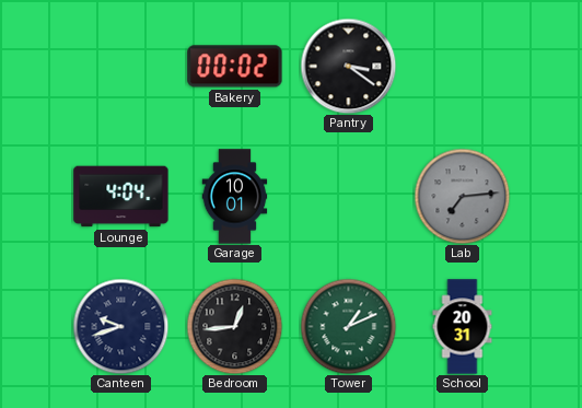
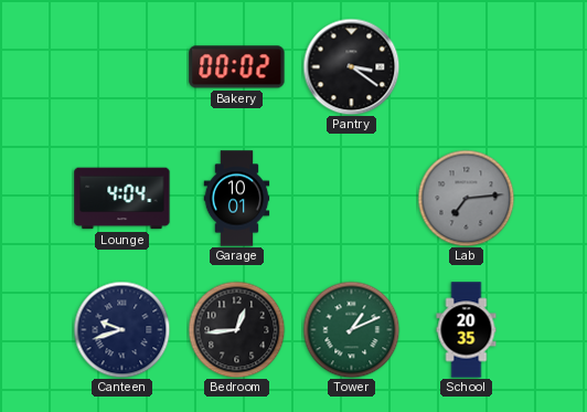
School: 20:31 -> 20:35 (467, 330)
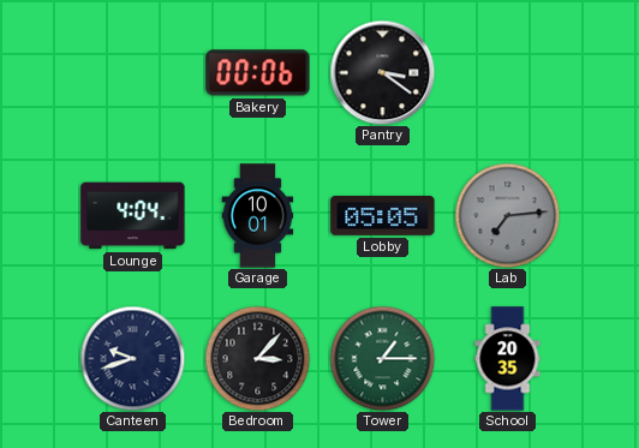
Bakery: 00:02 -> 00:06 (258, 73)
Lobby: none -> 05:05 (383, 215)
Bedroom: 12:44 -> 3:07 (257, 358)
Tower: 1:11 -> 1:15 (382, 358)
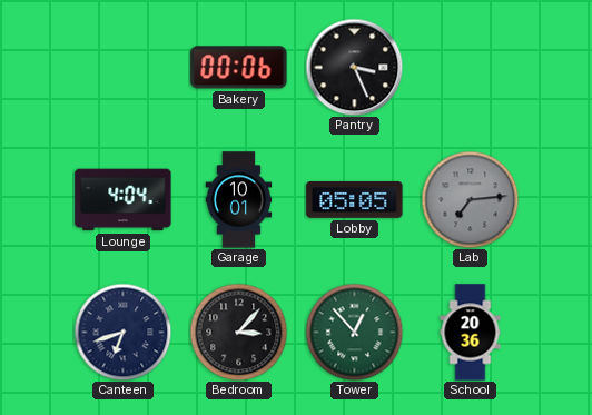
Pantry: 3:21 -> 3:26 (354, 67)
Canteen: 9:42 -> 6:42 (122, 332)
Tower: 1:15 -> 12:53 (354, 332)
School: 20:35 -> 20:36 (471, 333)
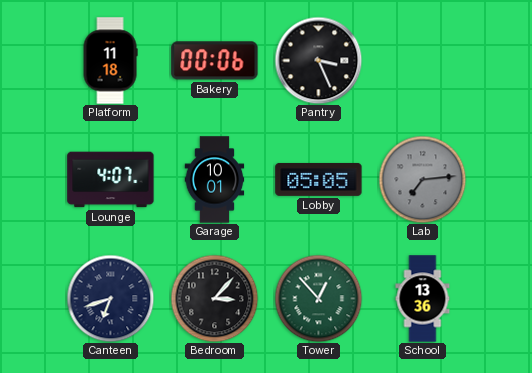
Platform: none -> 11:18 (110, 61)
Lounge: 4:04 -> 4:07 (111, 180)
School: 20:36 -> 13:36 (423, 299)
